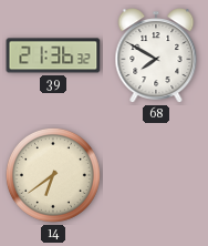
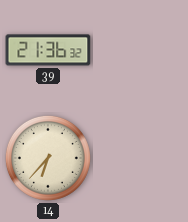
68: 7:50 -> none (156, 55)
14: 6:39 -> 6:37 (48, 158)
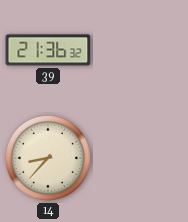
14: 6:37 -> 8:37 (48, 158)
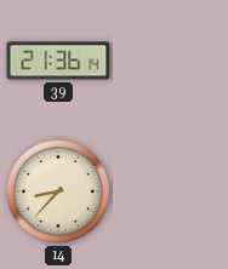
39: 21:36:32 -> 21:36:14 (58, 61)
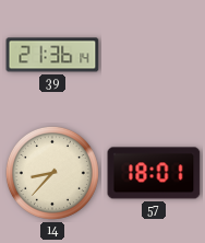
57: none -> 18:01 (154, 173)
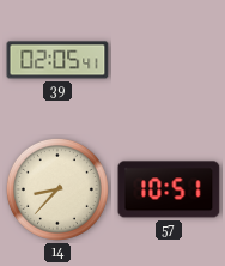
39: 21:36 -> 02:05 (57, 60)
57: 18:01 -> 10:51 (169, 189)
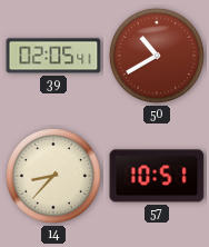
50: none -> 10:40 (157, 56)
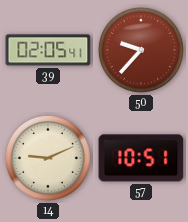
50: 10:40 -> 9:37 (141, 50)
14: 8:37 -> 9:11 (48, 158)
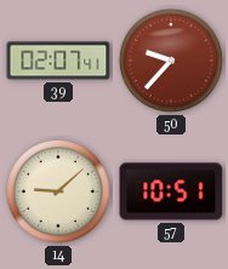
39: 02:05 -> 02:07 (58, 61)
14: 9:11 -> 9:08 (58, 191)
